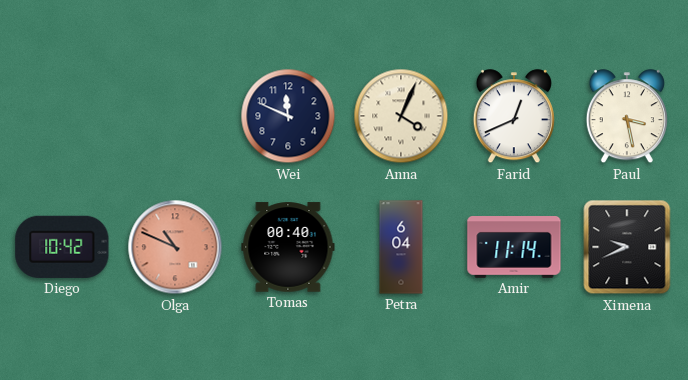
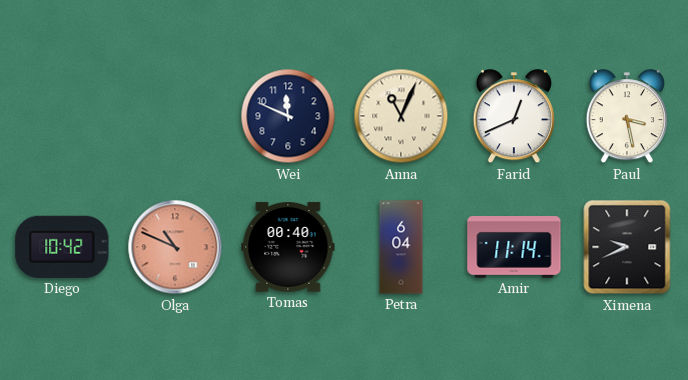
Anna: 4:04 -> 11:04 (401, 116)
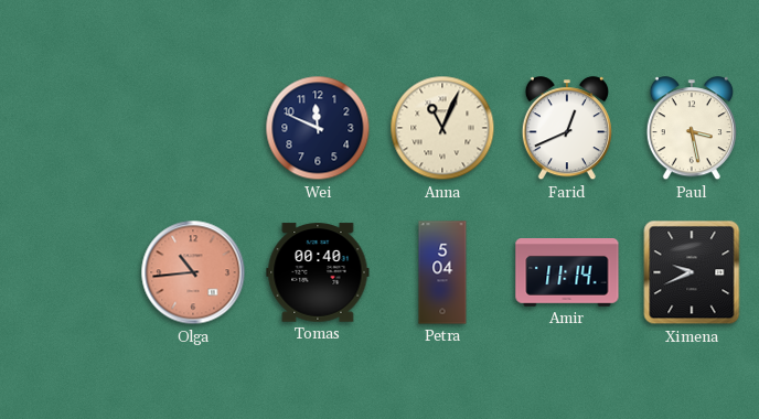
Diego: 10:42 -> none (62, 247)
Olga: 10:49 -> 10:44 (193, 272)
Petra: 6:04 -> 5:04 (442, 272)
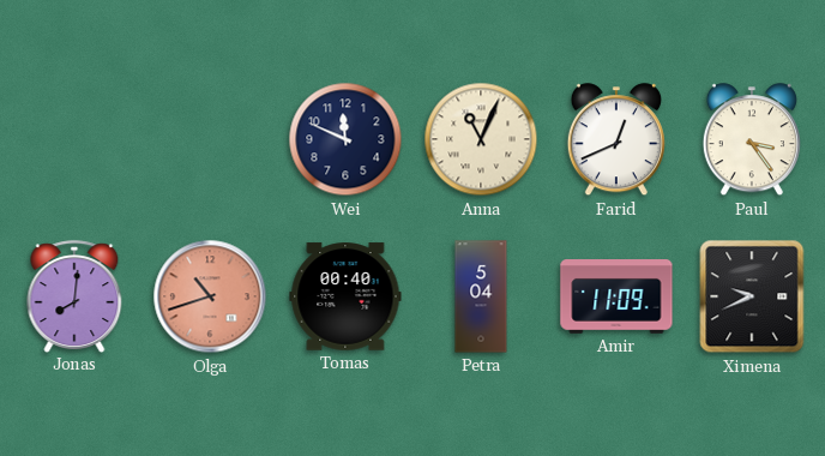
Paul: 3:28 -> 3:24 (752, 140)
Jonas: none -> 8:01 (74, 296)
Olga: 10:44 -> 10:42 (210, 296)
Amir: 11:14 -> 11:09 (616, 298)
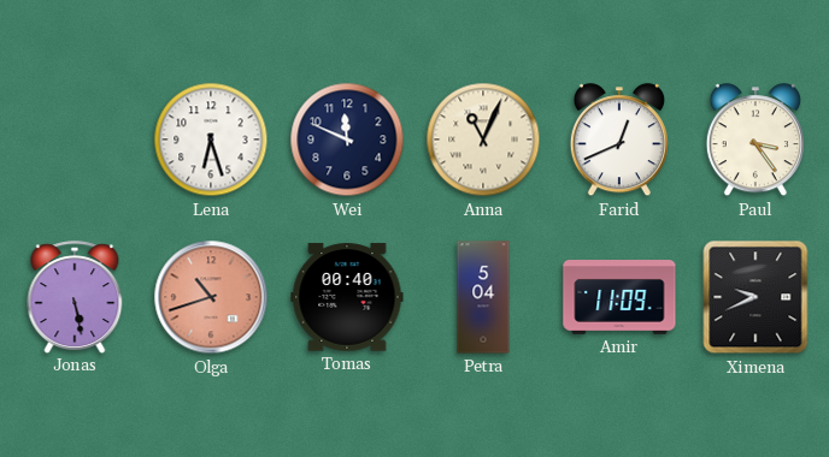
Lena: none -> 6:27 (211, 140)
Jonas: 8:01 -> 5:28 (75, 297)
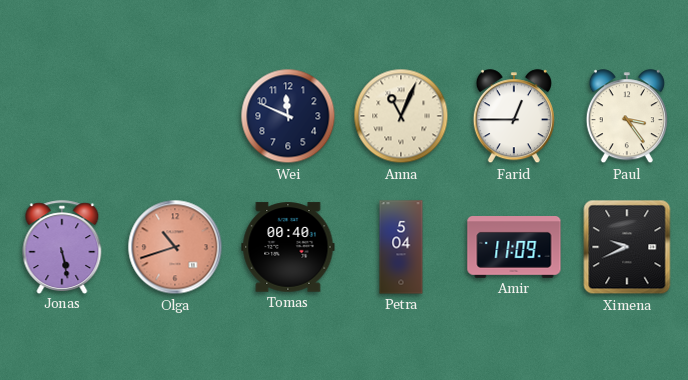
Lena: 6:27 -> none (211, 140)
Farid: 12:41 -> 12:45 (514, 117)
